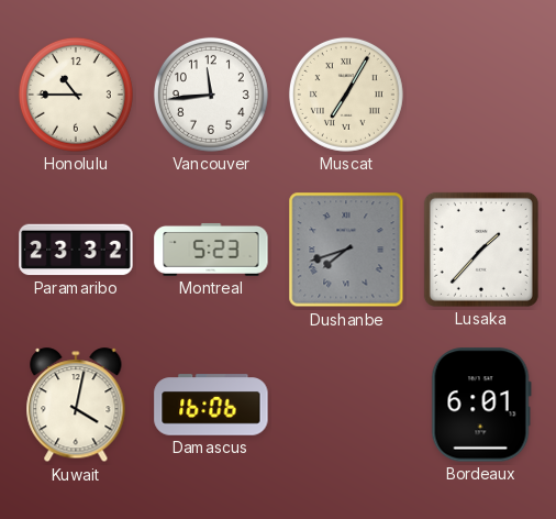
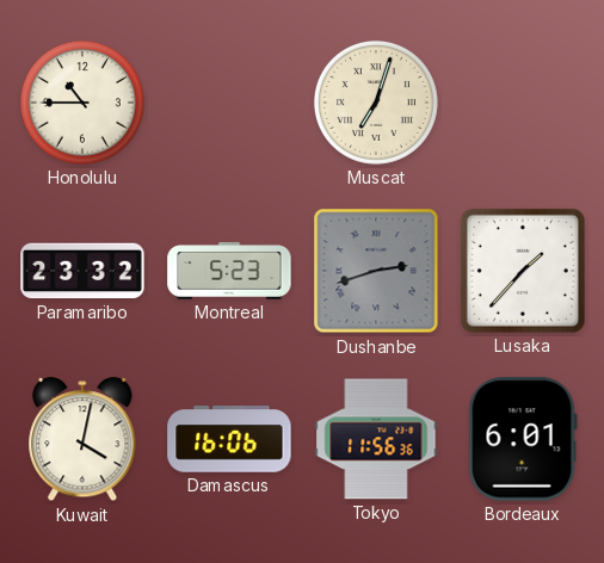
Vancouver: 11:44 -> none (211, 95)
Muscat: 7:05 -> 7:03 (376, 103)
Dushanbe: 7:42 -> 2:42 (376, 271)
Tokyo: none -> 11:56 (376, 439)
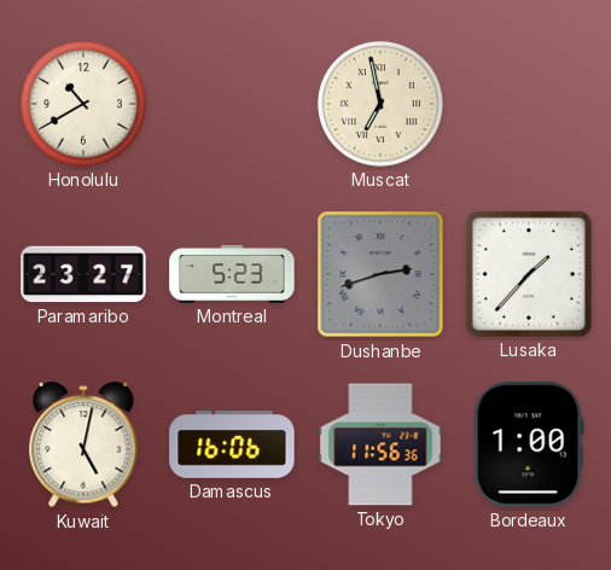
Honolulu: 10:45 -> 10:40 (83, 104)
Muscat: 7:03 -> 6:58 (380, 104)
Paramaribo: 23:32 -> 23:27 (83, 274)
Kuwait: 4:02 -> 5:02 (83, 446)
Bordeaux: 6:01 -> 1:00 (529, 444)
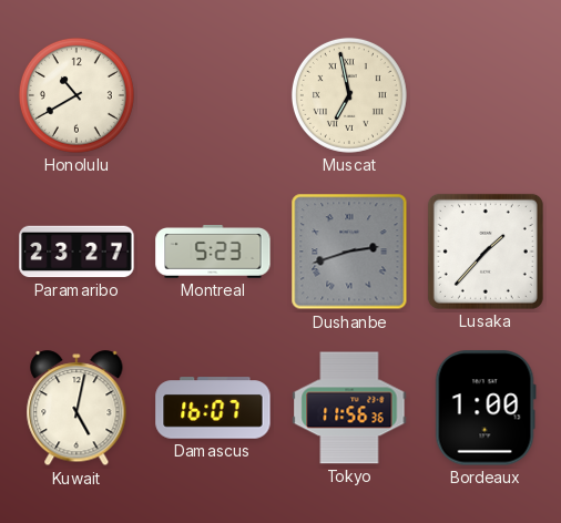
Damascus: 16:06 -> 16:07 (213, 408)
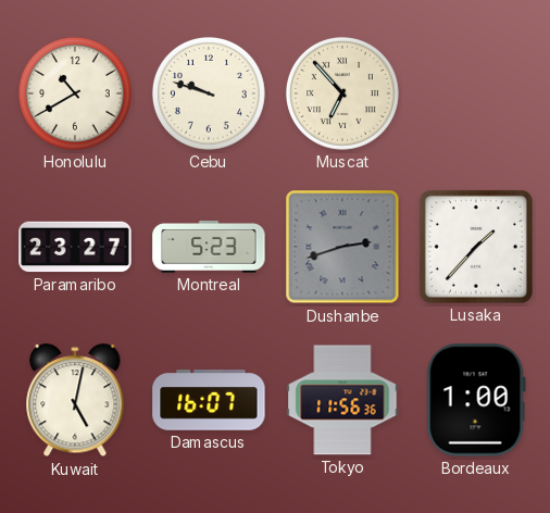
Cebu: none -> 9:48 (209, 93)
Muscat: 6:58 -> 6:53 (342, 93)
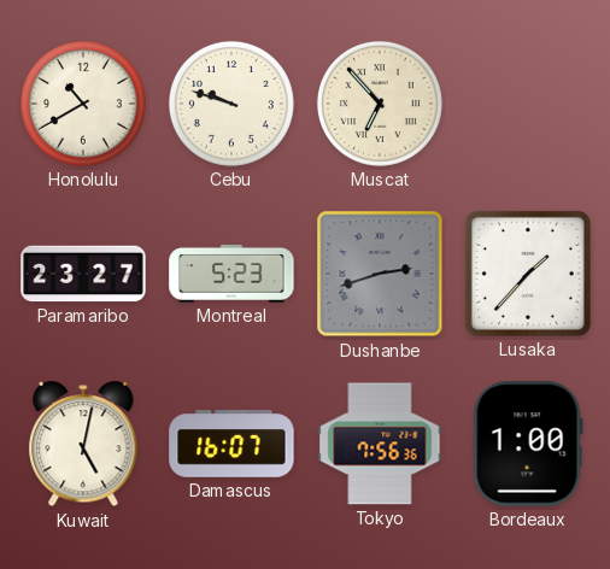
Tokyo: 11:56 -> 7:56 (380, 444)
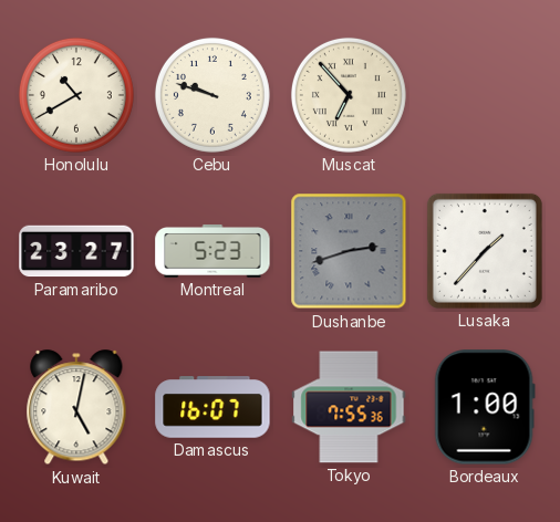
Tokyo: 7:56 -> 7:55 (349, 407)
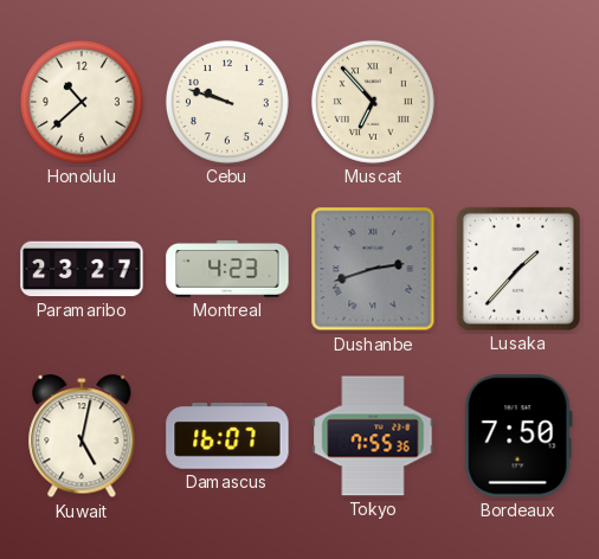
Honolulu: 10:40 -> 10:38 (82, 102)
Montreal: 5:23 -> 4:23 (227, 269)
Bordeaux: 1:00 -> 7:50 (519, 436)
